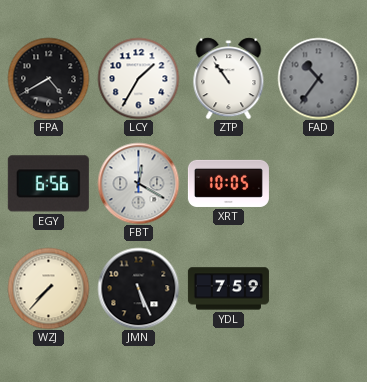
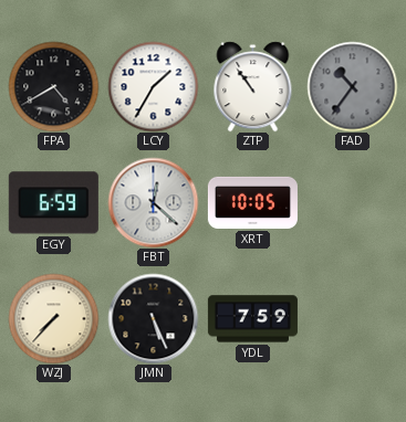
EGY: 6:56 -> 6:59 (53, 203)
FBT: 12:20 -> 12:22 (153, 202)
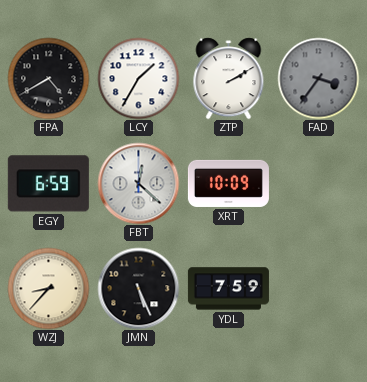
ZTP: 10:54 -> 2:10 (229, 78)
FAD: 10:36 -> 3:36 (318, 78)
XRT: 10:05 -> 10:09 (228, 183)
WZJ: 7:37 -> 8:37 (48, 288)
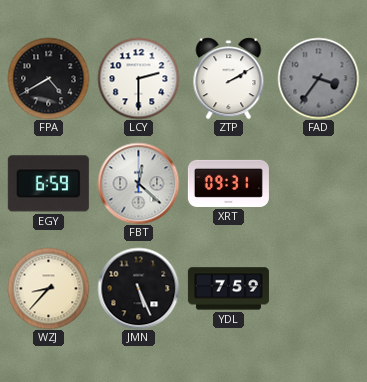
LCY: 1:35 -> 2:30 (138, 78)
XRT: 10:09 -> 09:31 (228, 183)
